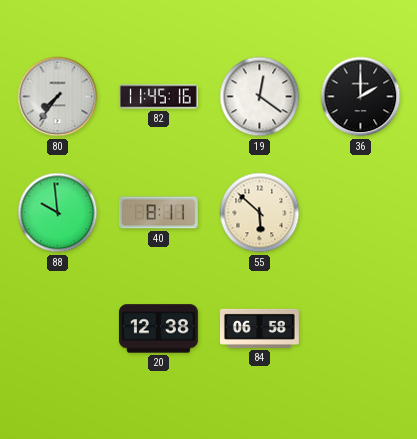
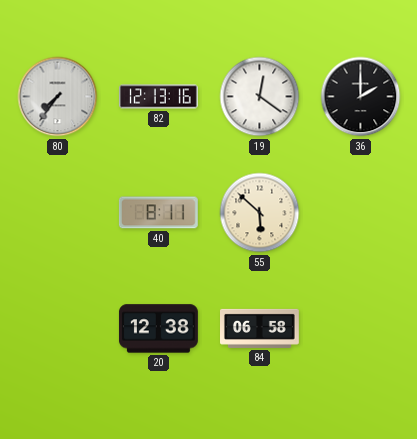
82: 11:45 -> 12:13 (159, 97)
88: 9:59 -> none (58, 213)
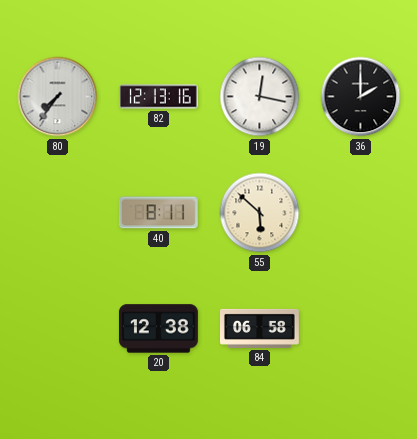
19: 12:21 -> 12:17 (260, 97)
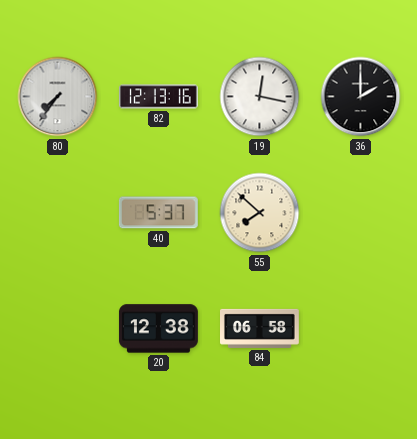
40: 8:11 -> 5:37 (158, 213)
55: 5:52 -> 7:52 (260, 213)
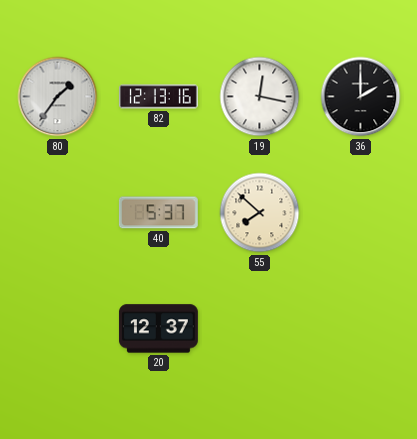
80: 7:36 -> 1:36 (58, 97)
20: 12:38 -> 12:37 (158, 329)
84: 06:58 -> none (260, 328)
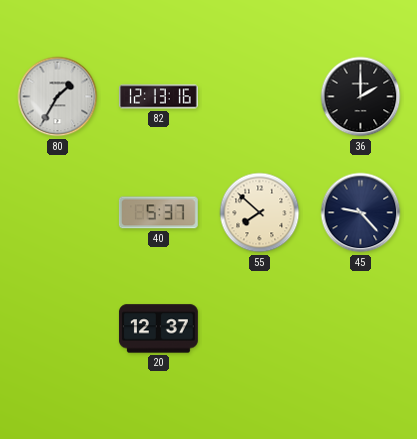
80: 1:36 -> 1:35 (58, 97)
19: 12:17 -> none (260, 97)
45: none -> 9:23 (361, 213)
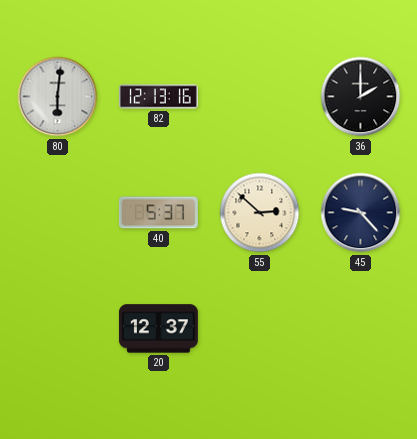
80: 1:35 -> 6:01 (58, 97)
55: 7:52 -> 2:52 (260, 213)
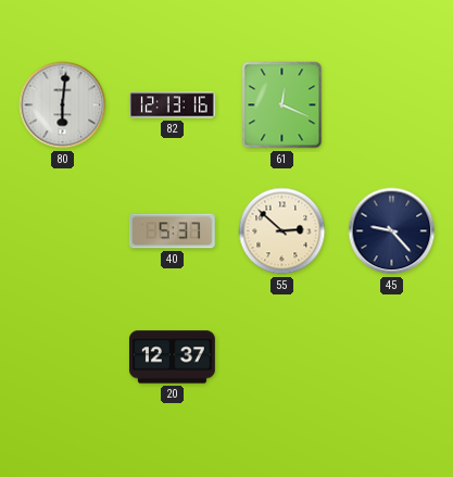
61: none -> 12:19 (282, 105)
36: 2:00 -> none (361, 97)
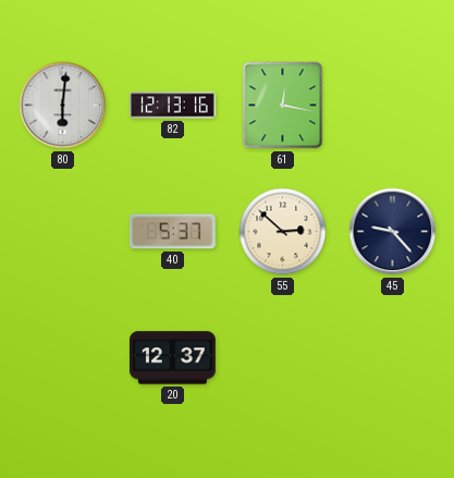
61: 12:19 -> 12:17 (283, 106)
